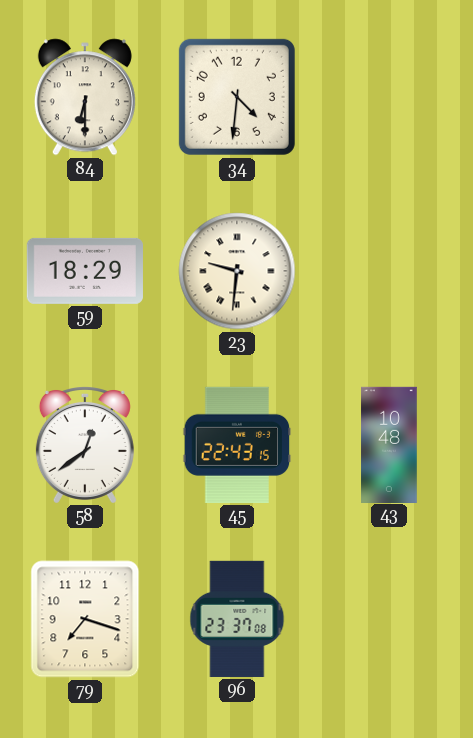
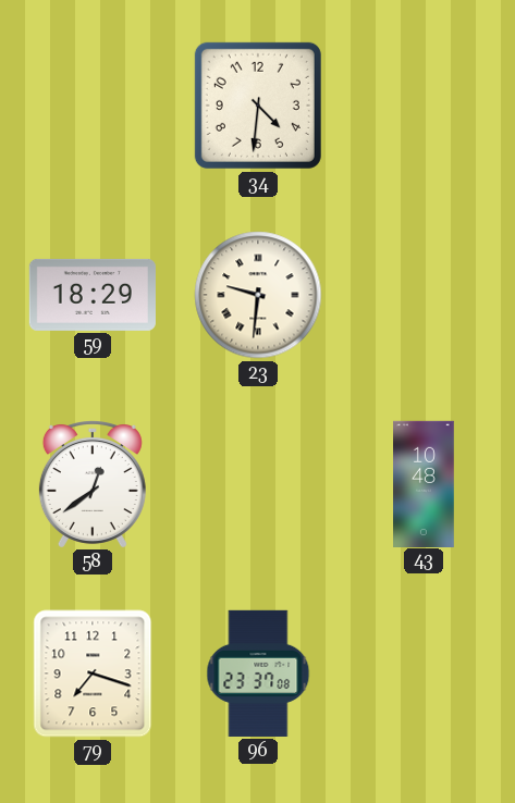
84: 6:30 -> none (85, 97)
45: 22:43 -> none (237, 445)
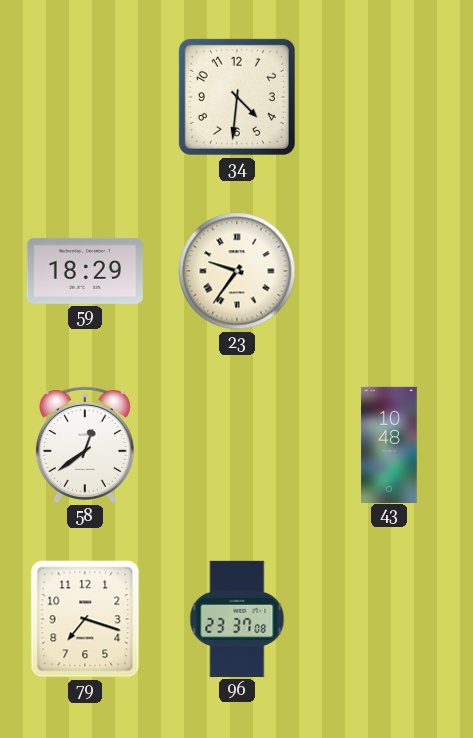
23: 9:31 -> 9:36 (237, 271)
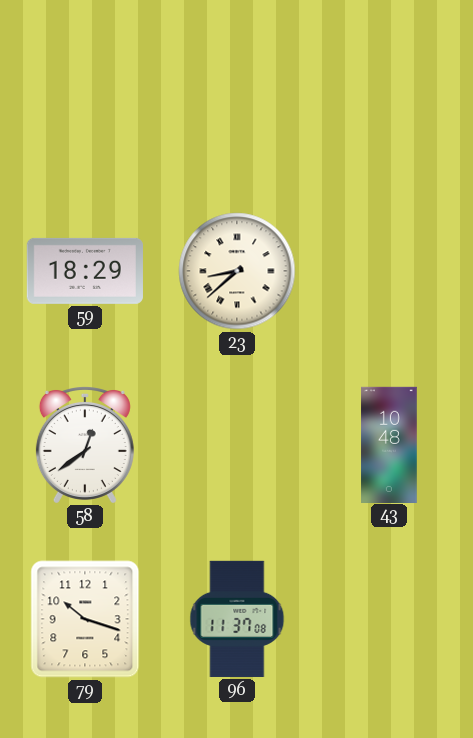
34: 4:31 -> none (237, 97)
23: 9:36 -> 8:38 (237, 271)
79: 7:18 -> 10:18 (85, 619)
96: 23:37 -> 11:37 (237, 619)
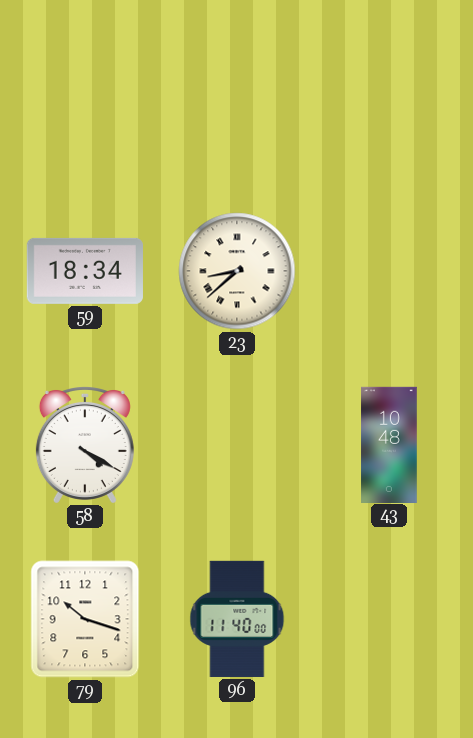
59: 18:29 -> 18:34 (85, 271)
58: 12:39 -> 4:20 (85, 445)
96: 11:37 -> 11:40 (237, 619)
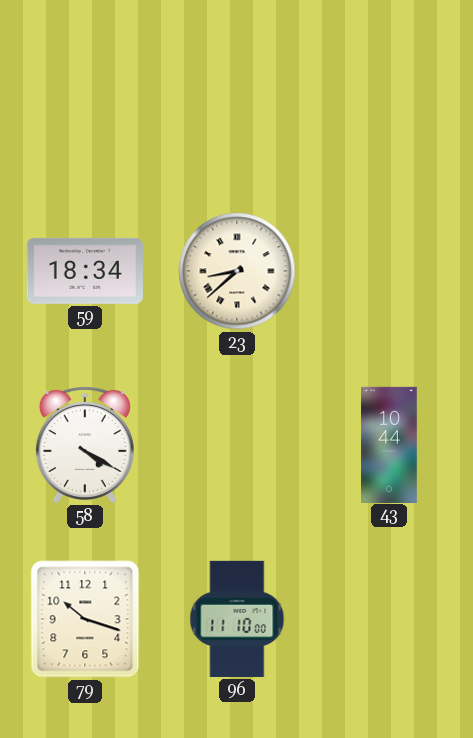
43: 10:48 -> 10:44 (389, 444)
96: 11:40 -> 11:10 (237, 619)
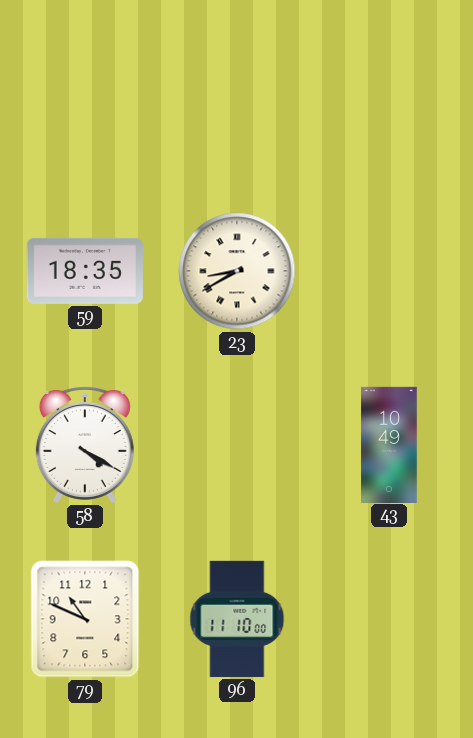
59: 18:34 -> 18:35 (85, 271)
23: 8:38 -> 8:40 (237, 271)
43: 10:44 -> 10:49 (389, 444)
79: 10:18 -> 10:49 (85, 619)
